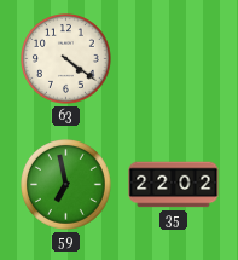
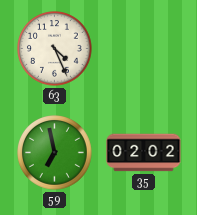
63: 4:21 -> 4:26 (55, 49)
35: 22:02 -> 02:02 (144, 153)
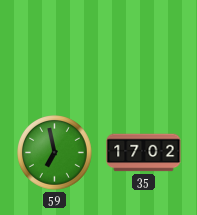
63: 4:26 -> none (55, 49)
35: 02:02 -> 17:02 (144, 153)
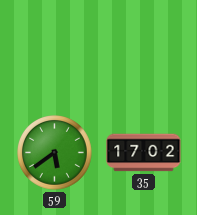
59: 6:58 -> 5:39 (55, 153)
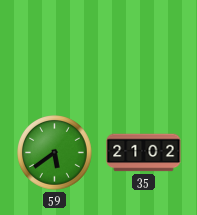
35: 17:02 -> 21:02 (144, 153)
